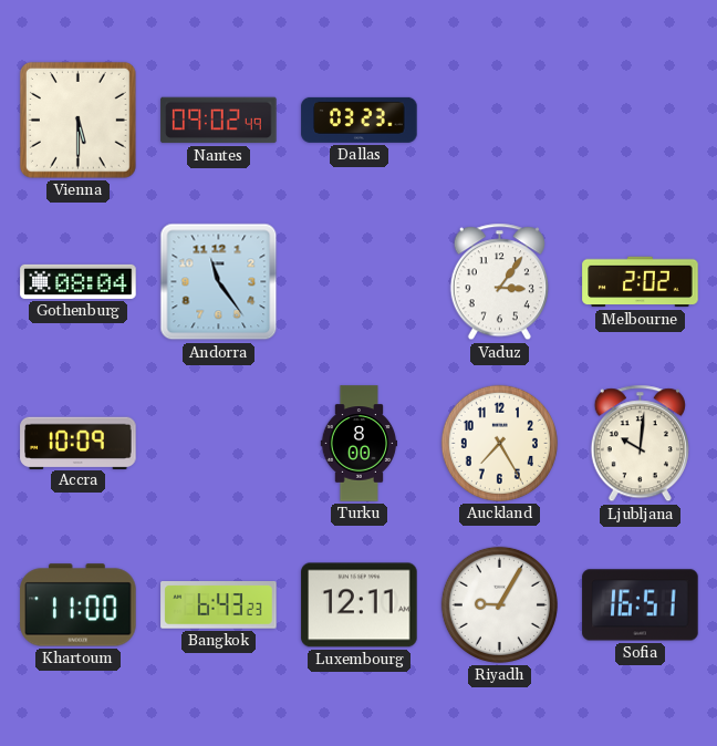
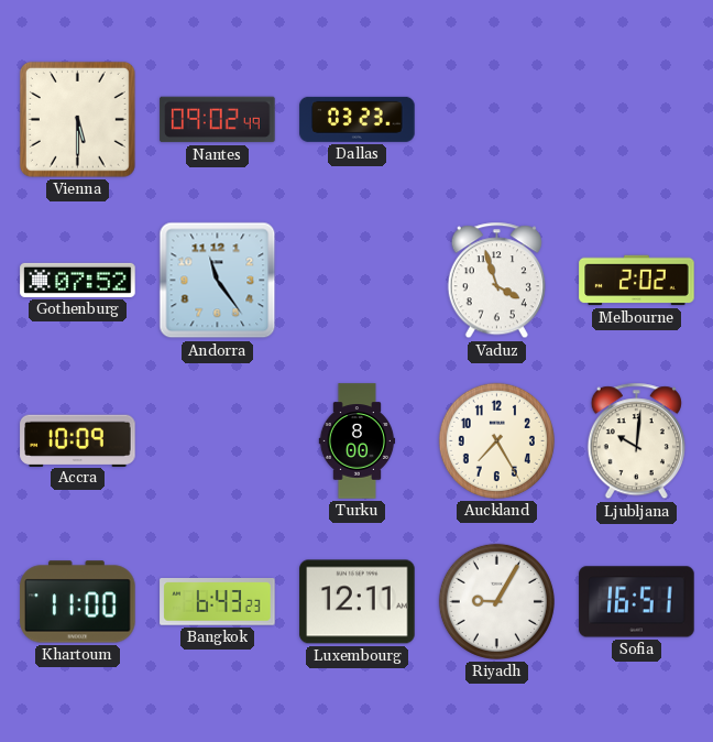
Gothenburg: 08:04 -> 07:52 (78, 280)
Vaduz: 3:06 -> 3:57 (496, 281)
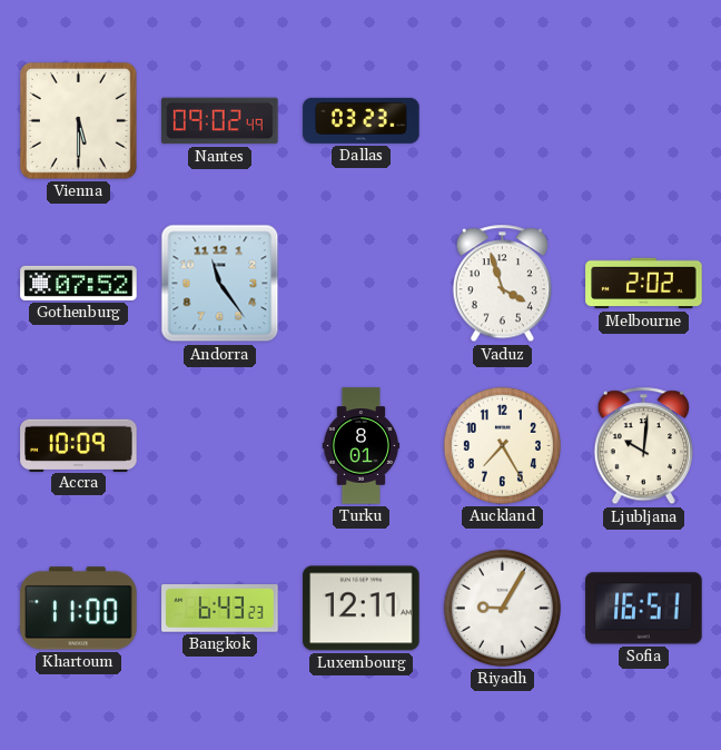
Turku: 8:00 -> 8:01 (362, 446)
